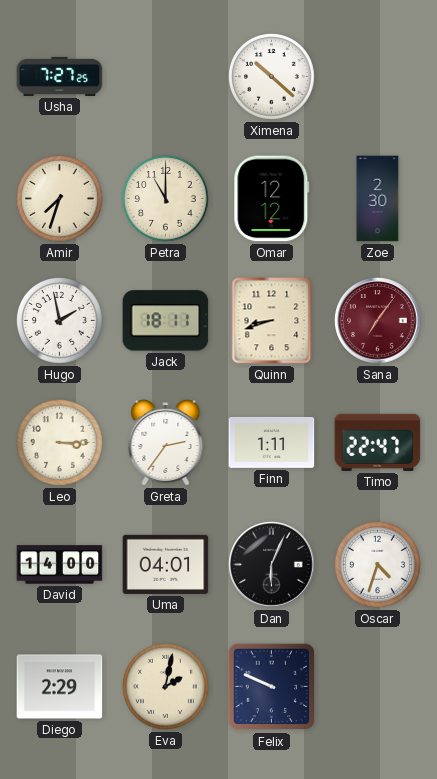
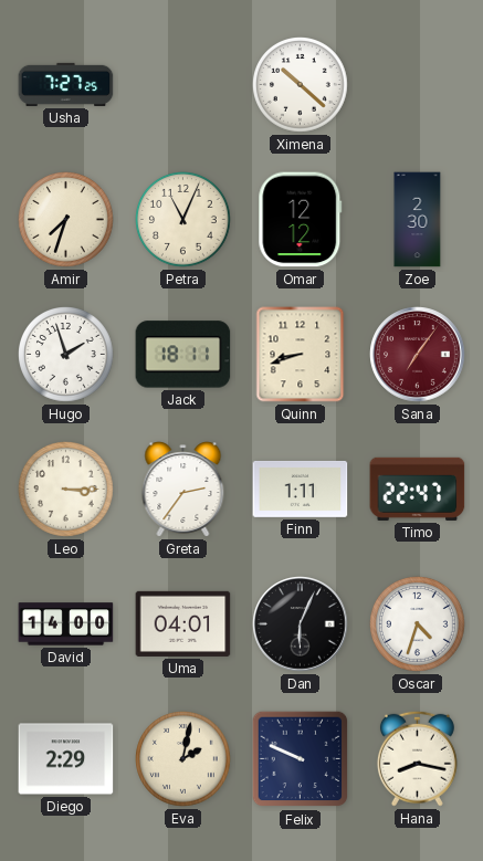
Petra: 11:00 -> 11:04 (183, 220)
Hugo: 1:58 -> 1:57 (66, 355)
Hana: none -> 8:17 (417, 758)
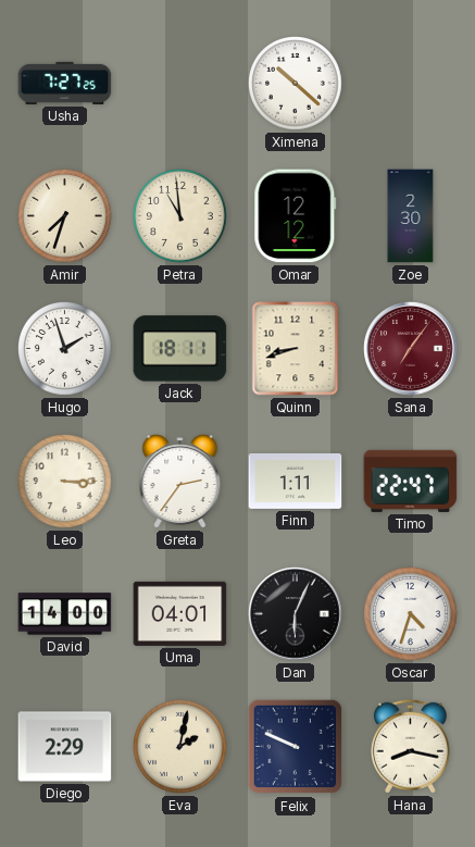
Petra: 11:04 -> 10:59 (180, 216)
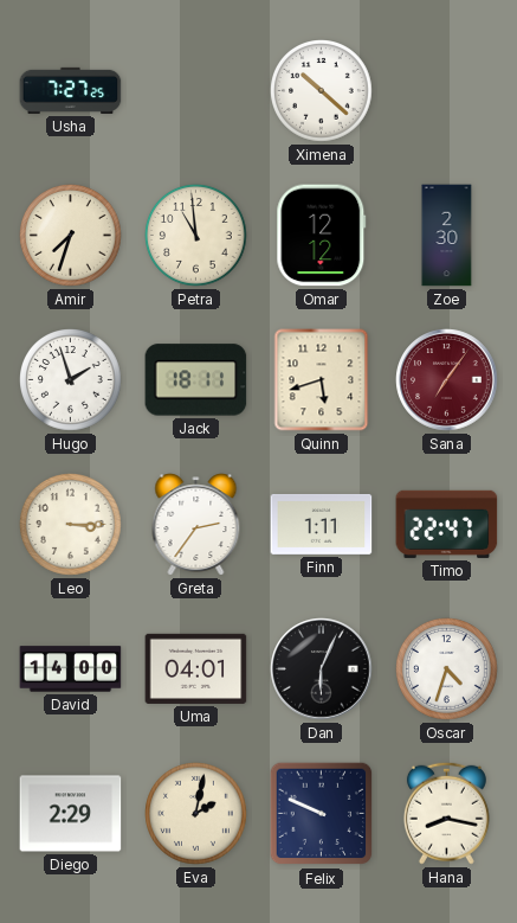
Quinn: 8:42 -> 5:42 (322, 380)
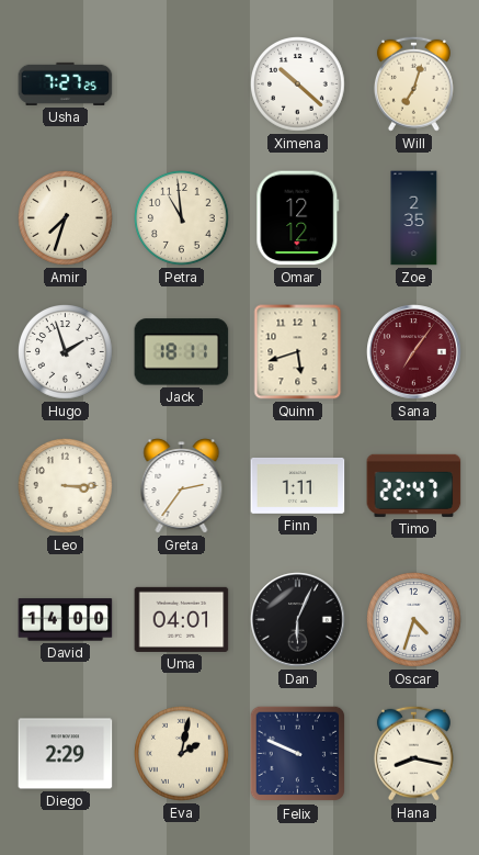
Will: none -> 7:03 (413, 83)
Zoe: 2:30 -> 2:35 (414, 218)
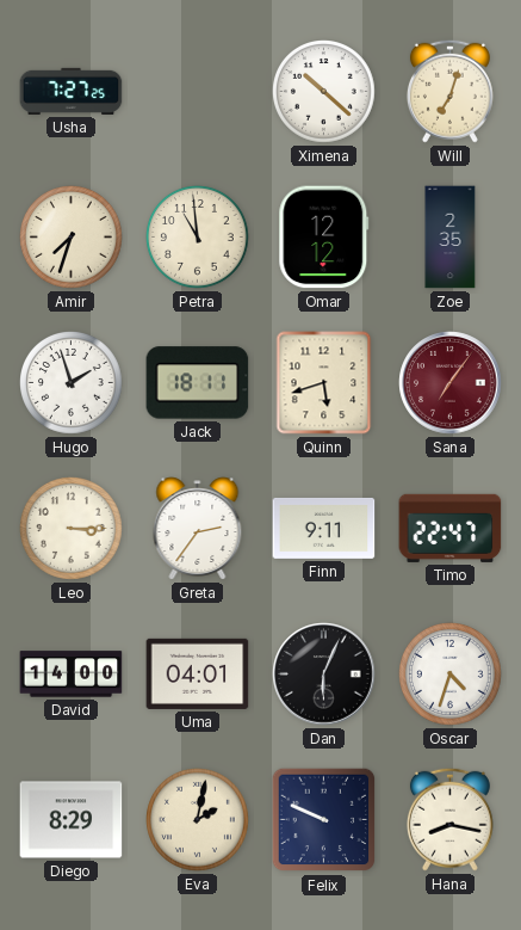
Finn: 1:11 -> 9:11 (324, 528)
Diego: 2:29 -> 8:29 (72, 820)
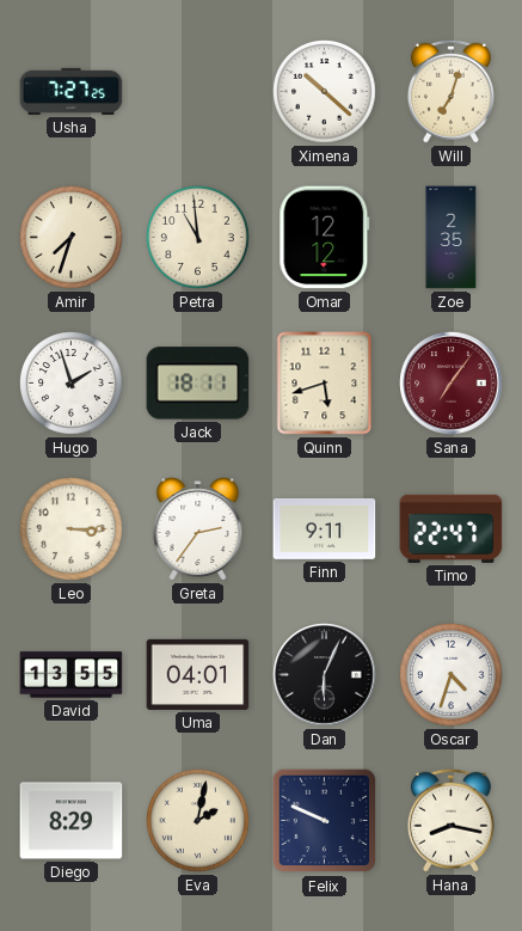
David: 14:00 -> 13:55 (72, 675)
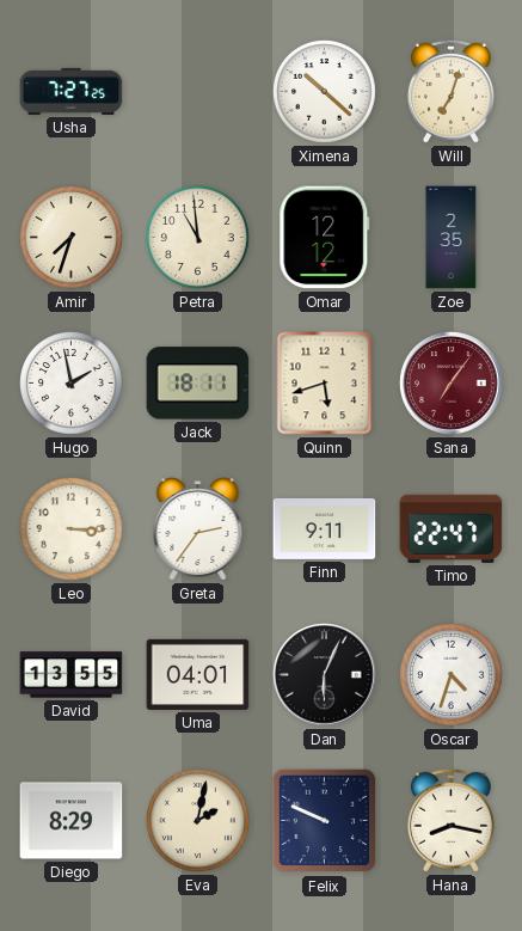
Hugo: 1:57 -> 1:58 (72, 384)
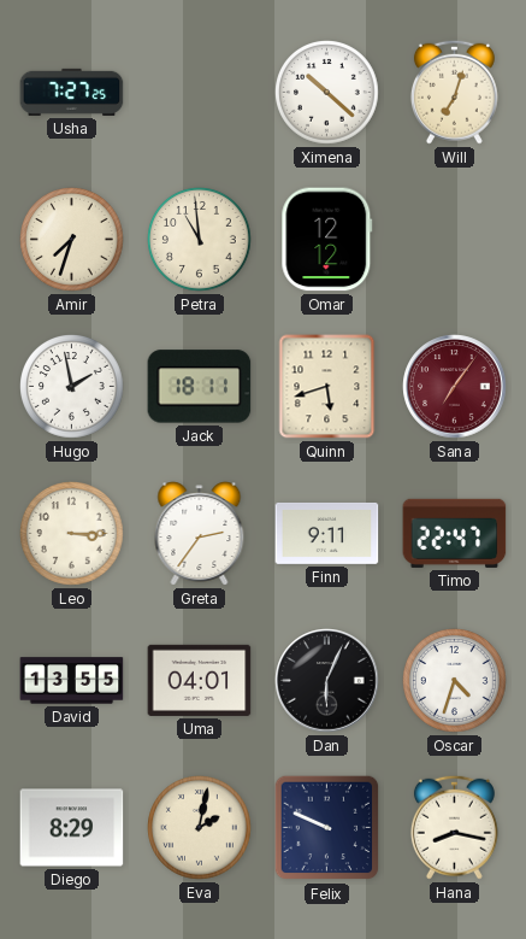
Zoe: 2:35 -> none (452, 238)
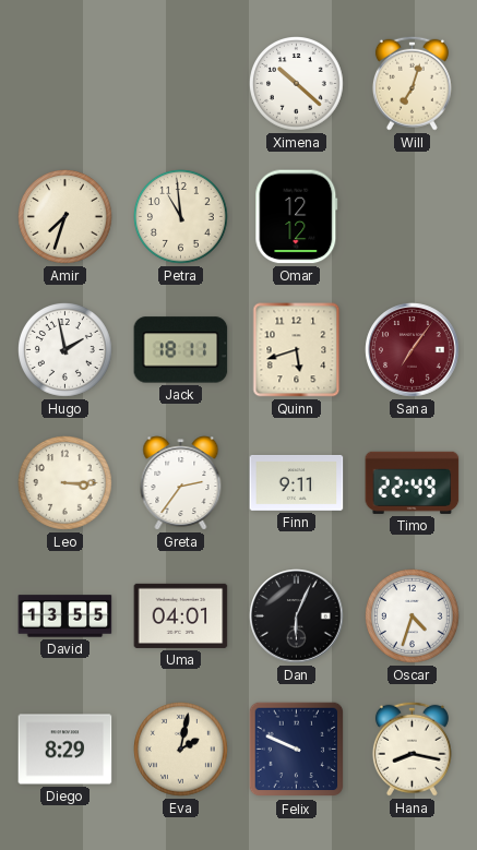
Usha: 7:27 -> none (72, 92)
Timo: 22:47 -> 22:49 (413, 482)
